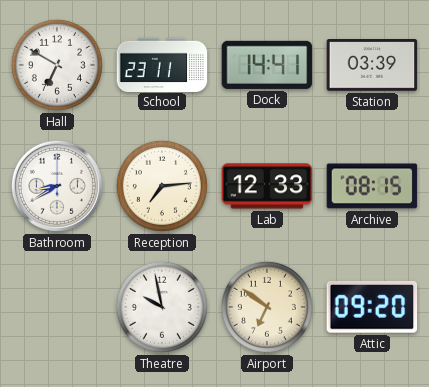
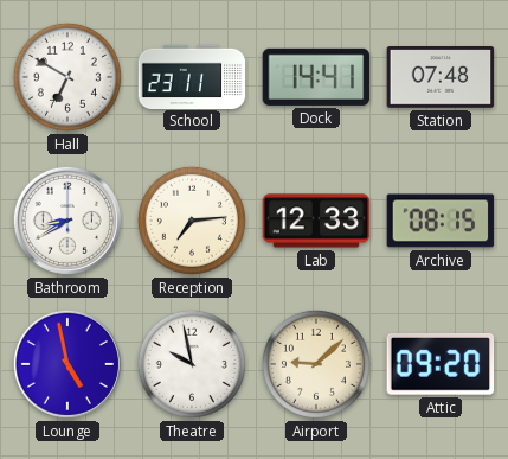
Station: 03:39 -> 07:48 (441, 78)
Lounge: none -> 4:58 (67, 364)
Airport: 6:51 -> 9:08 (316, 364)
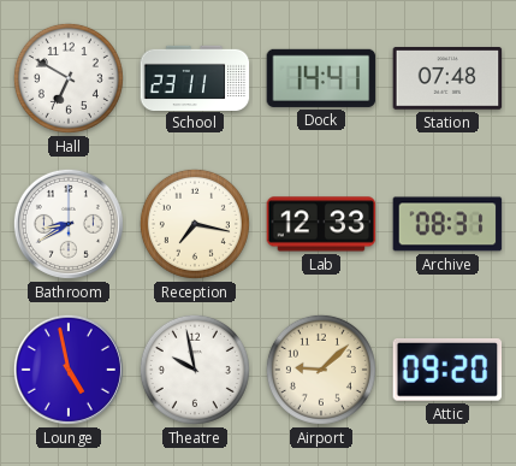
Reception: 7:14 -> 7:17 (195, 224)
Archive: 08:15 -> 08:31 (447, 224)
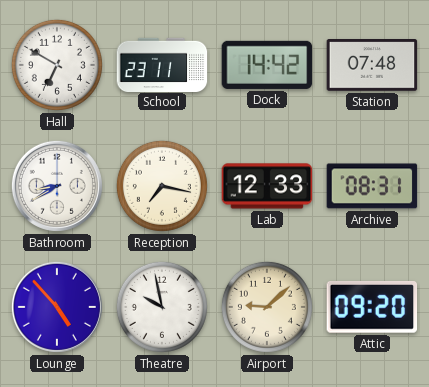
Dock: 14:41 -> 14:42 (267, 65)
Lounge: 4:58 -> 4:53 (57, 307)
